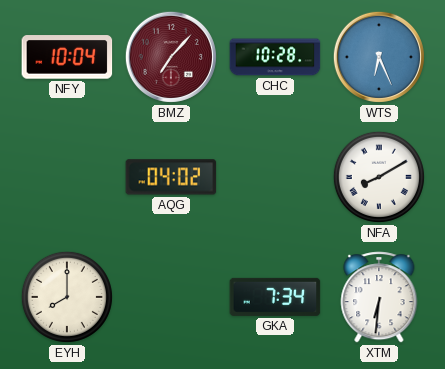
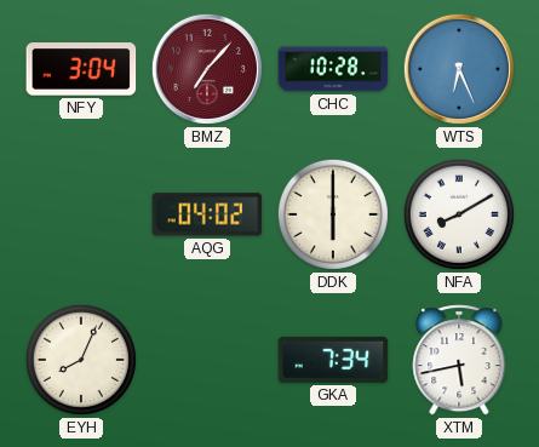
NFY: 10:04 -> 3:04 (81, 69)
DDK: none -> 6:00 (333, 214)
EYH: 8:00 -> 8:04 (81, 360)
XTM: 6:31 -> 5:43 (459, 360)
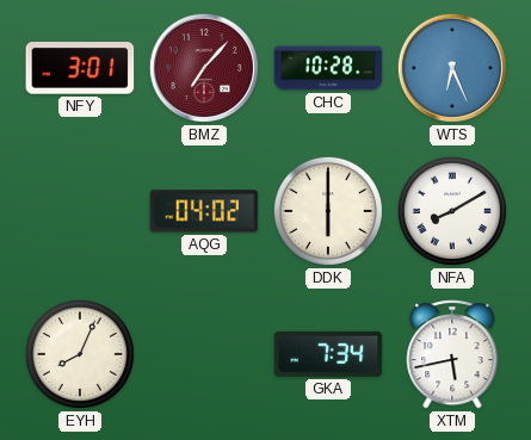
NFY: 3:04 -> 3:01 (80, 68)
